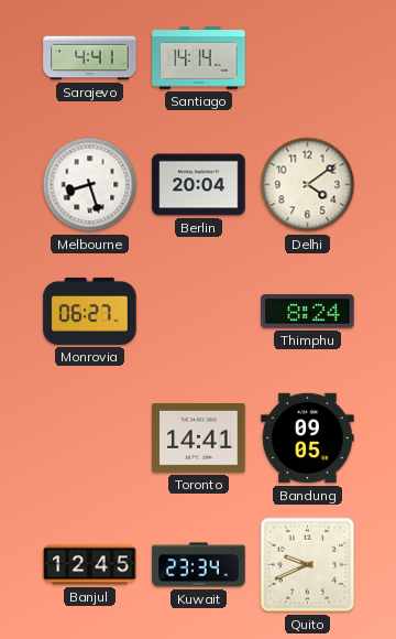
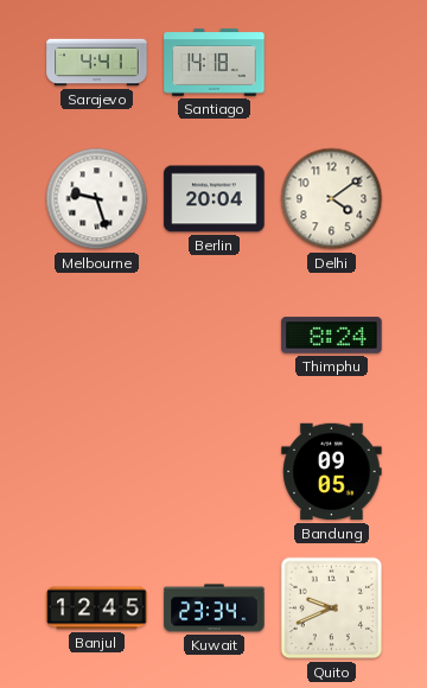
Santiago: 14:14 -> 14:18 (215, 63)
Melbourne: 8:27 -> 9:27 (97, 199)
Monrovia: 06:27 -> none (90, 311)
Toronto: 14:41 -> none (199, 438)
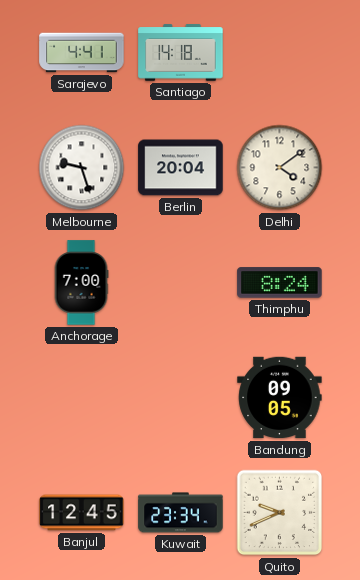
Anchorage: none -> 7:00 (81, 283)
